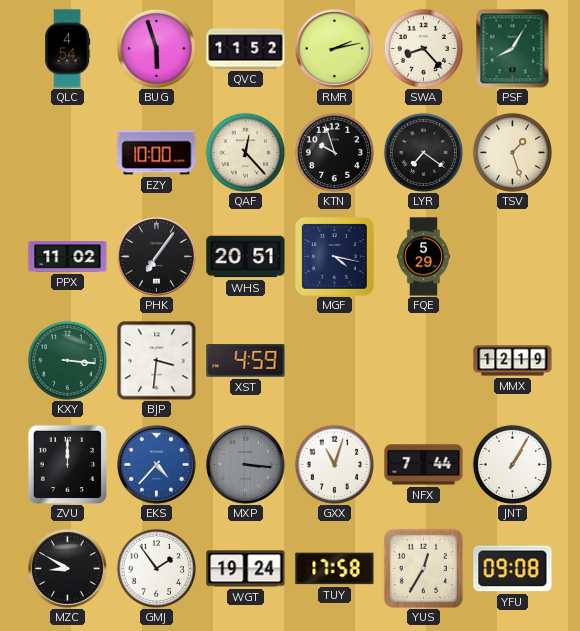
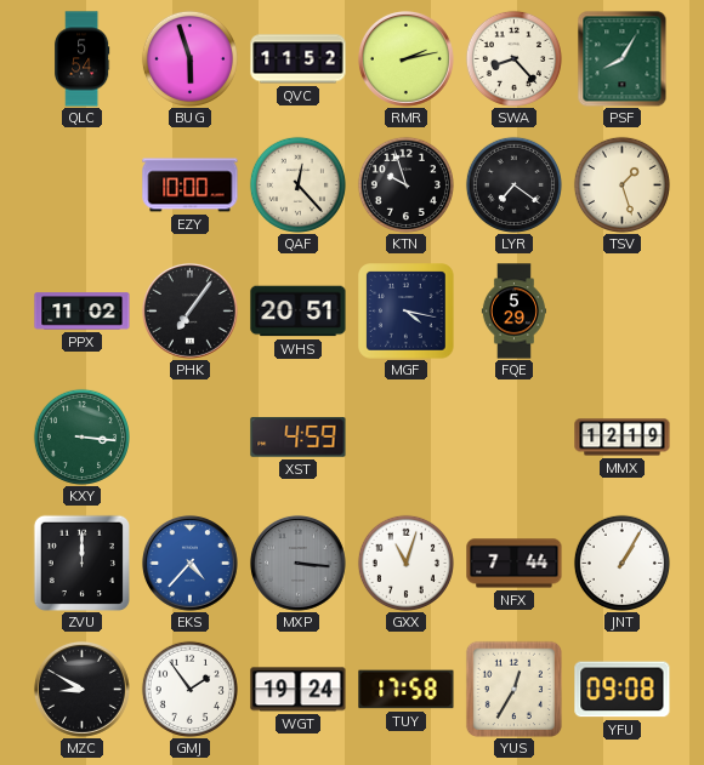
QLC: 4:54 -> 5:54 (83, 59)
BJP: 3:31 -> none (157, 361)
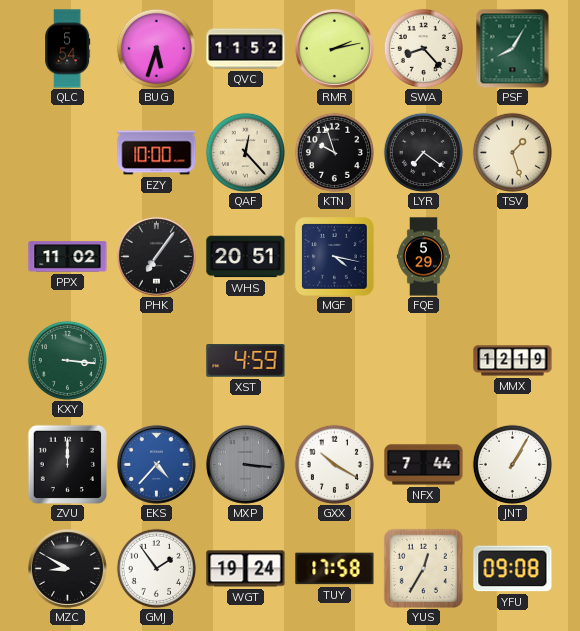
BUG: 5:57 -> 5:33 (156, 48)
GXX: 11:03 -> 10:20 (334, 464)
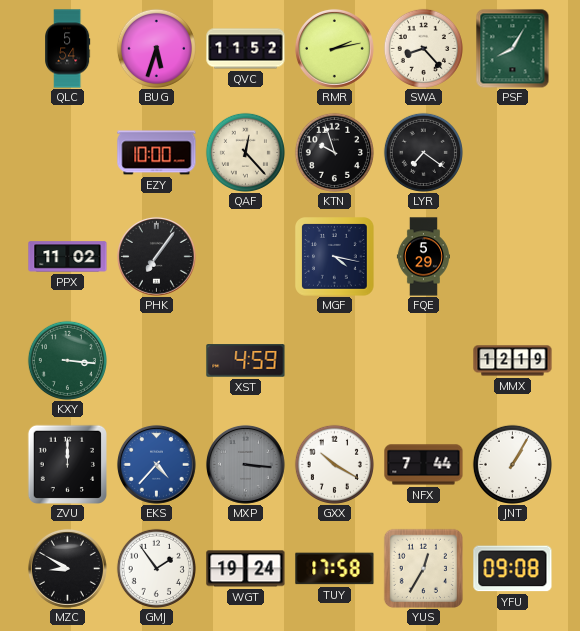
TSV: 1:27 -> none (512, 152)
WHS: 20:51 -> none (246, 257)
